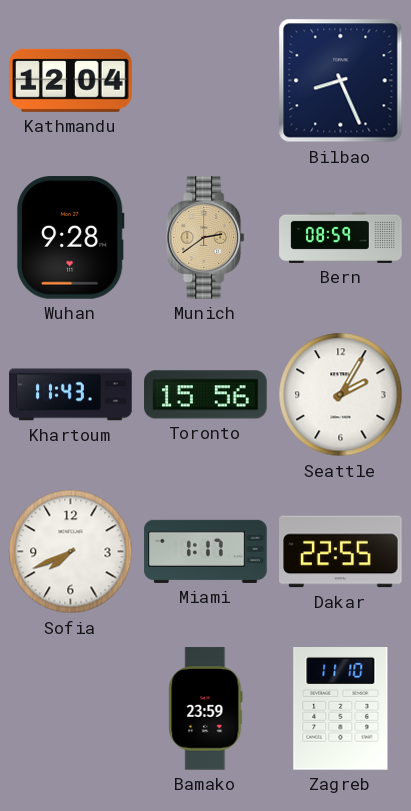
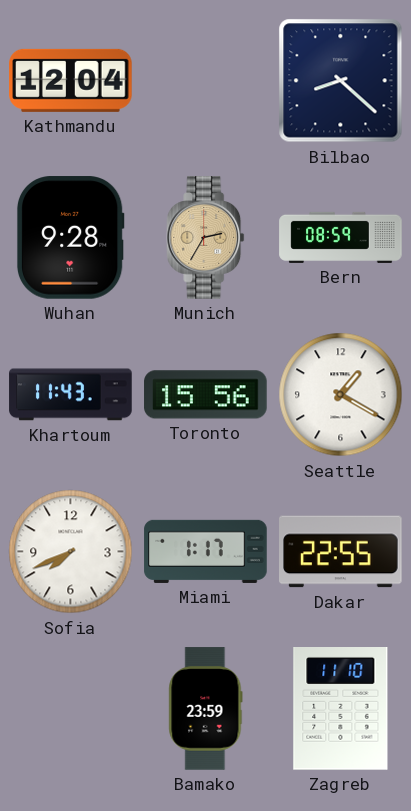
Bilbao: 8:26 -> 8:22 (341, 81)
Munich: 2:39 -> 2:35 (206, 238)
Seattle: 2:05 -> 1:20 (341, 395)
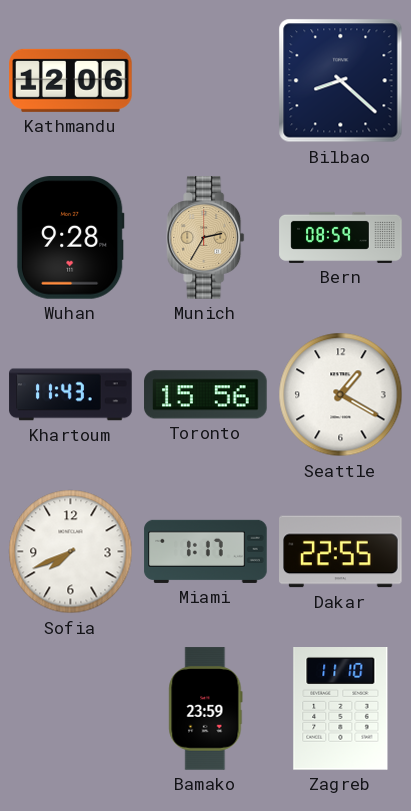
Kathmandu: 12:04 -> 12:06 (71, 80)
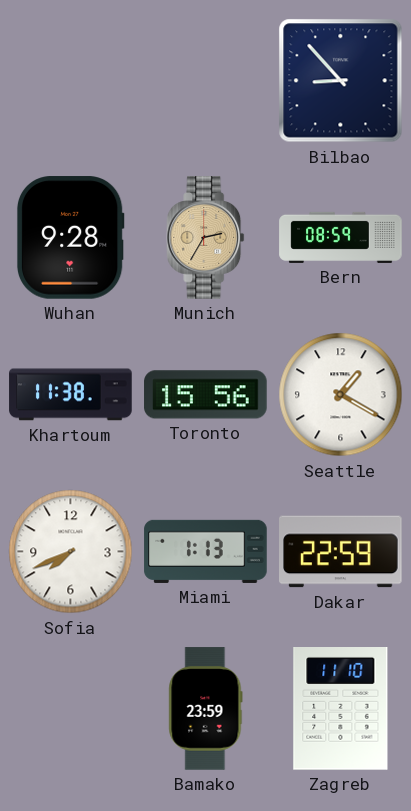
Kathmandu: 12:06 -> none (71, 80)
Bilbao: 8:22 -> 8:53 (341, 81)
Khartoum: 11:43 -> 11:38 (71, 395)
Miami: 1:17 -> 1:13 (206, 551)
Dakar: 22:55 -> 22:59 (341, 552)
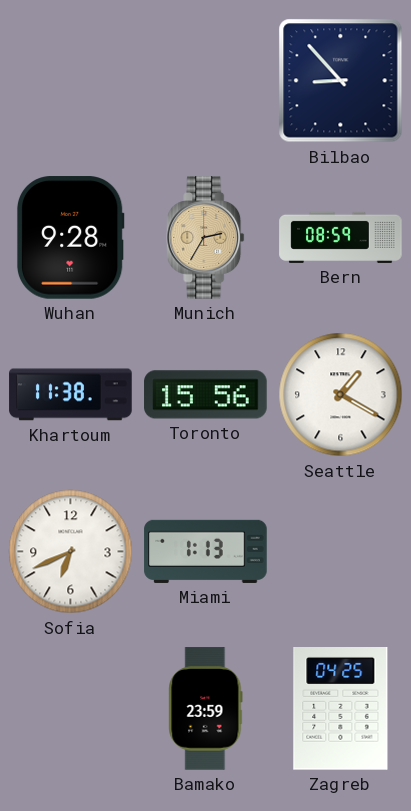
Sofia: 7:41 -> 6:41 (71, 552)
Dakar: 22:59 -> none (341, 552)
Zagreb: 11:10 -> 04:25 (341, 709)
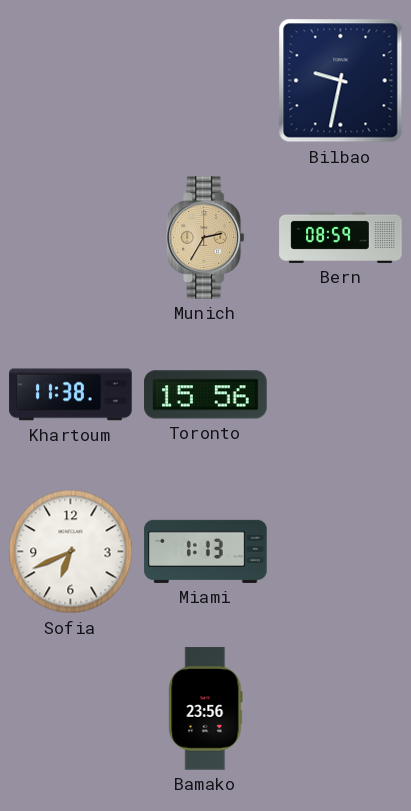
Bilbao: 8:53 -> 9:32 (341, 81)
Wuhan: 9:28 -> none (70, 238)
Seattle: 1:20 -> none (341, 395)
Bamako: 23:59 -> 23:56 (206, 709)
Zagreb: 04:25 -> none (341, 709)
